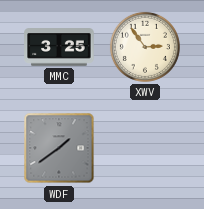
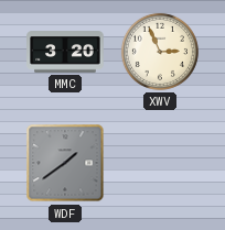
MMC: 3:25 -> 3:20 (65, 52)
XWV: 2:54 -> 2:56 (160, 52)
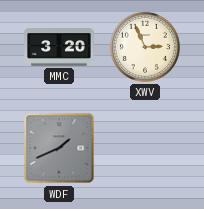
WDF: 1:39 -> 1:41 (59, 148)
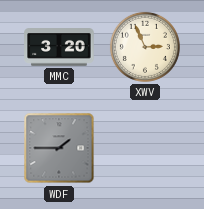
WDF: 1:41 -> 1:45 (59, 148)
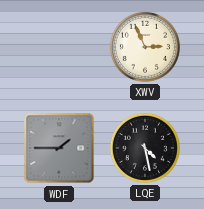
MMC: 3:20 -> none (59, 47)
LQE: none -> 4:28 (145, 148)
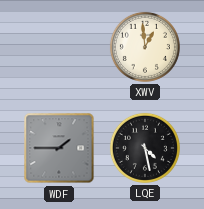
XWV: 2:56 -> 12:59 (145, 47)
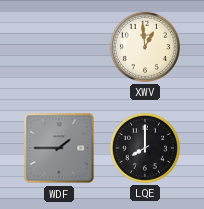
LQE: 4:28 -> 8:00 (145, 148)
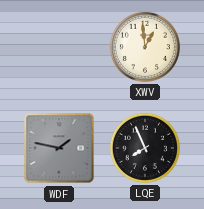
WDF: 1:45 -> 1:47 (59, 148)
LQE: 8:00 -> 7:56 (145, 148)
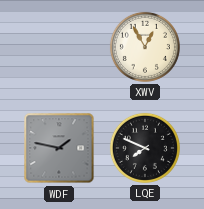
XWV: 12:59 -> 12:55 (145, 47)
LQE: 7:56 -> 7:49 (145, 148)
